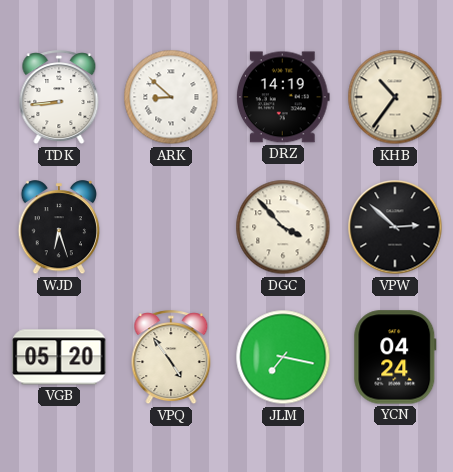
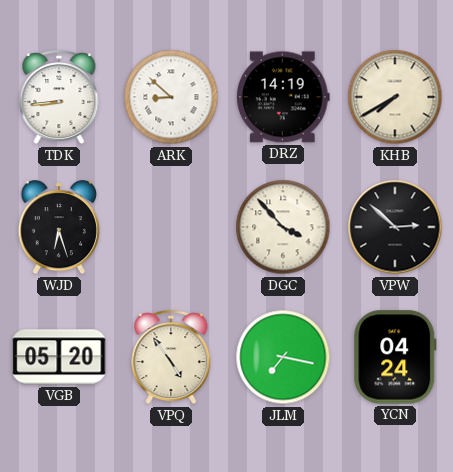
KHB: 10:36 -> 7:40 (395, 97)
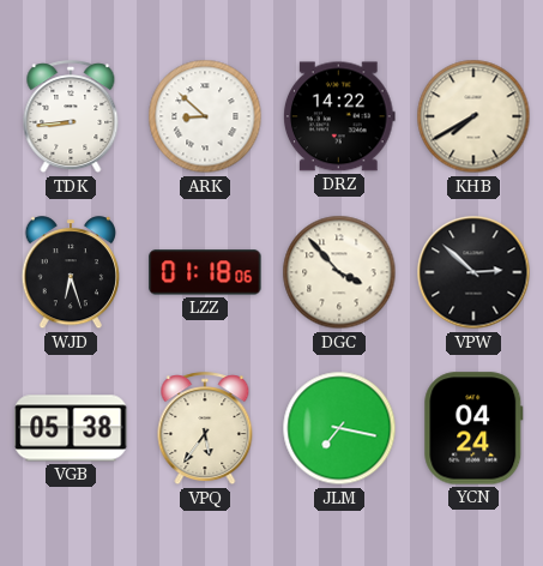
DRZ: 14:19 -> 14:22 (339, 116)
LZZ: none -> 01:18 (205, 272)
VGB: 05:20 -> 05:38 (71, 428)
VPQ: 4:54 -> 5:36 (205, 429)
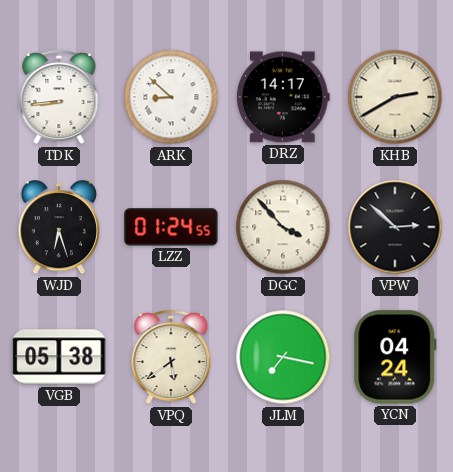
DRZ: 14:22 -> 14:17 (283, 97)
KHB: 7:40 -> 2:40 (395, 97)
LZZ: 01:18 -> 01:24 (171, 227)
VPQ: 5:36 -> 5:39 (171, 358)
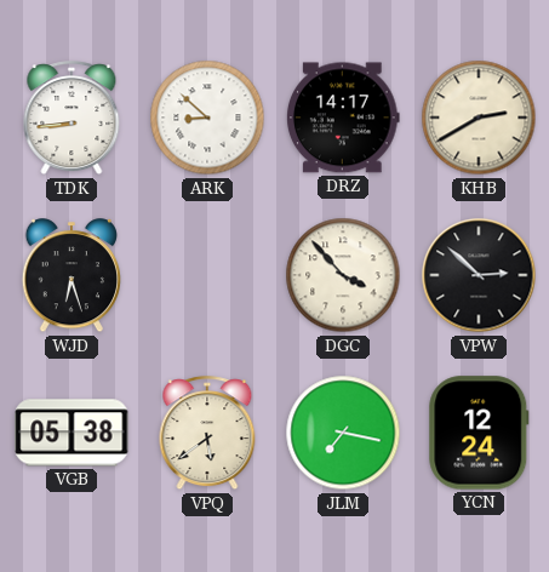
LZZ: 01:24 -> none (171, 227)
YCN: 04:24 -> 12:24 (479, 433)
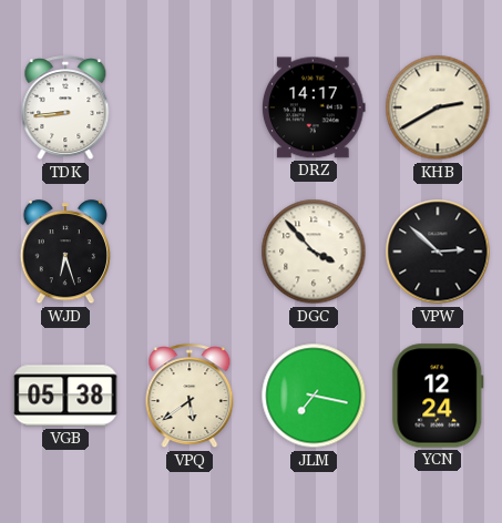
ARK: 8:52 -> none (207, 118)
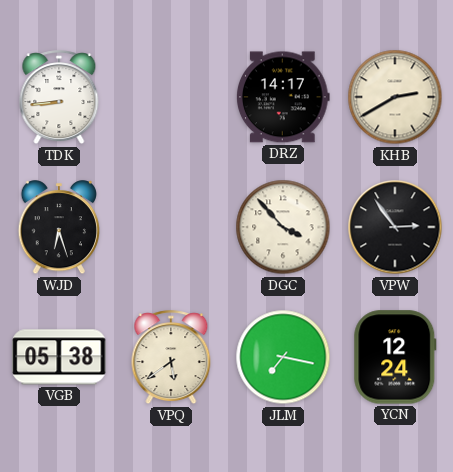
VPW: 2:52 -> 2:54 (395, 227)
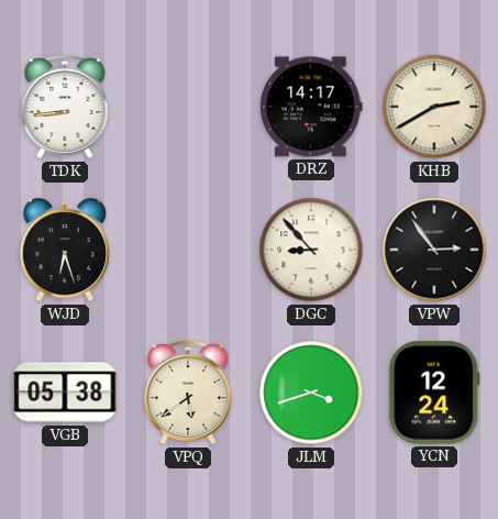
DGC: 3:53 -> 8:53 (311, 250)
JLM: 7:17 -> 3:42 (311, 393)
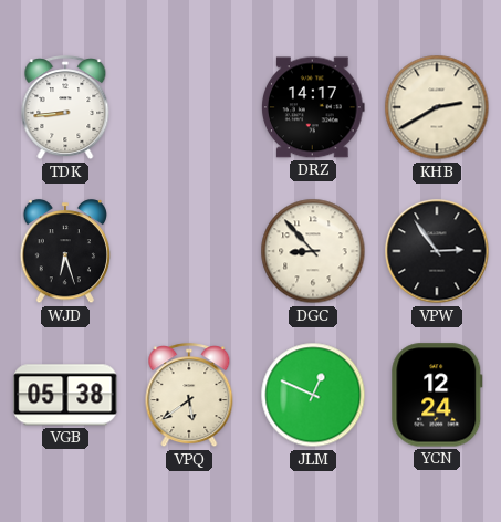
JLM: 3:42 -> 12:49 (313, 395)
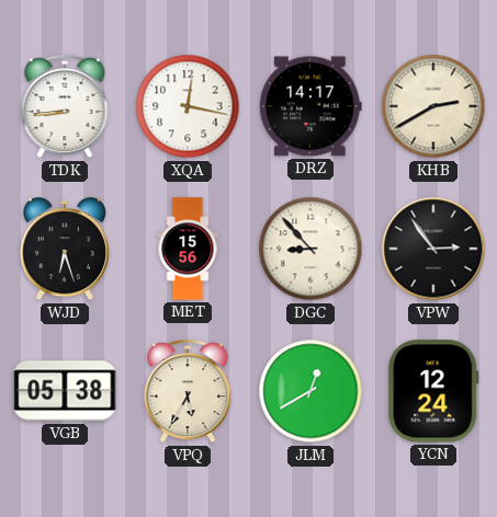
XQA: none -> 12:17 (188, 106)
MET: none -> 15:56 (188, 249)
VPQ: 5:39 -> 5:35 (188, 392)
JLM: 12:49 -> 12:40 (310, 391)
